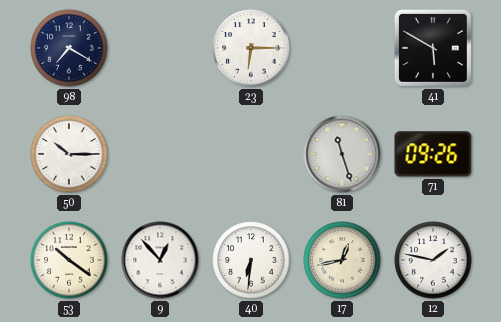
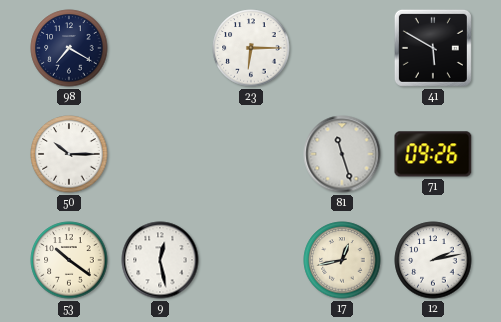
9: 12:53 -> 12:28 (160, 260)
40: 6:31 -> none (251, 260)
12: 1:47 -> 2:13 (433, 260)
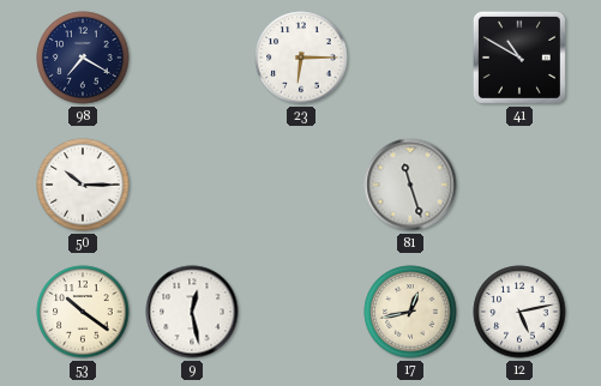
41: 5:50 -> 10:50 (519, 58)
71: 09:26 -> none (433, 154)
12: 2:13 -> 5:13 (519, 312)
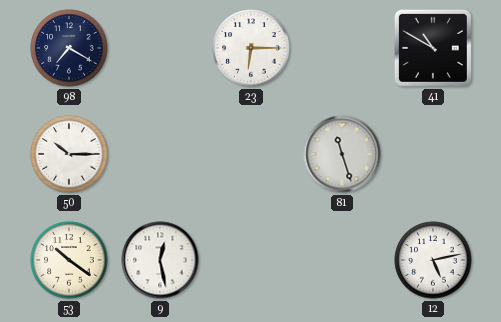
17: 12:43 -> none (410, 312)
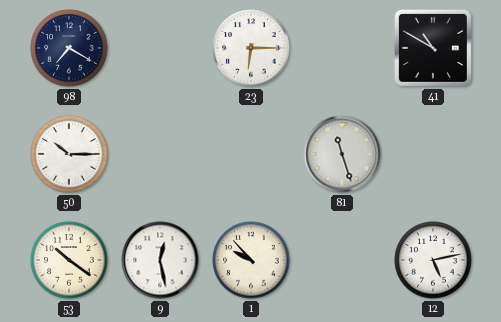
1: none -> 9:53 (251, 260)
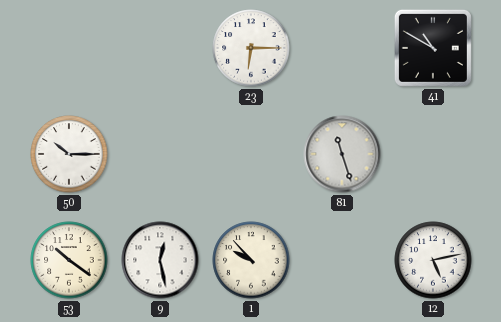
98: 7:20 -> none (69, 48)
